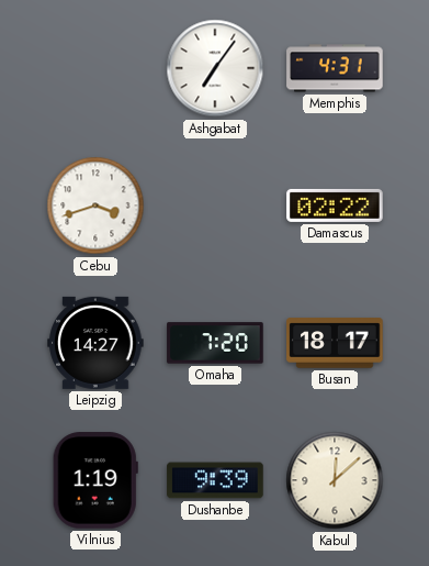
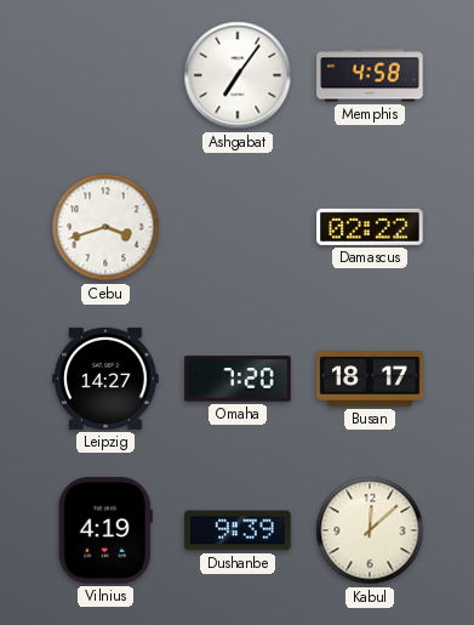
Memphis: 4:31 -> 4:58 (370, 75)
Vilnius: 1:19 -> 4:19 (105, 530)
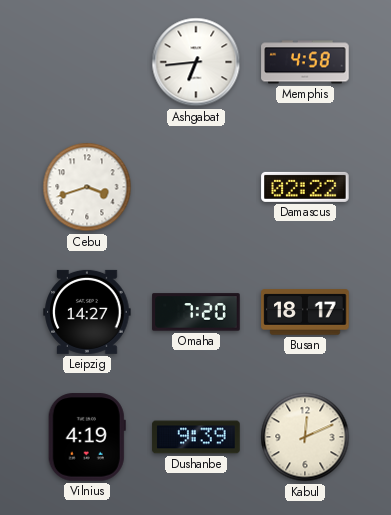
Ashgabat: 7:06 -> 6:44 (196, 62)
Kabul: 12:08 -> 12:11 (305, 437)
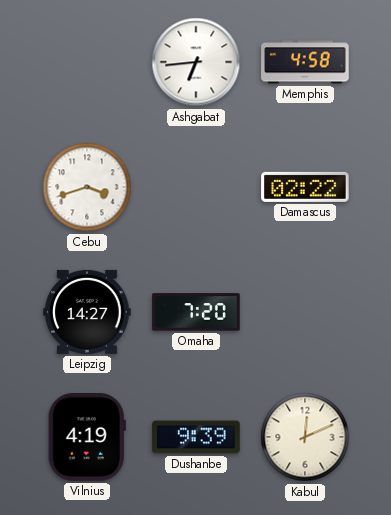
Busan: 18:17 -> none (305, 312)
